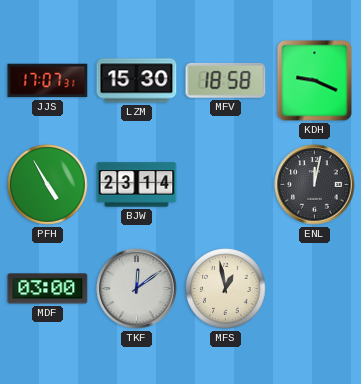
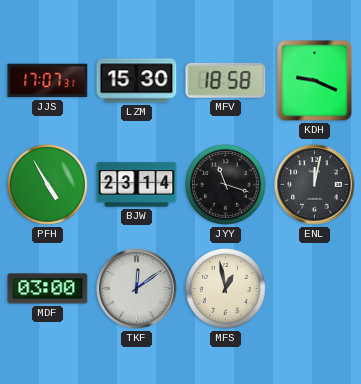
JYY: none -> 11:18 (226, 185)
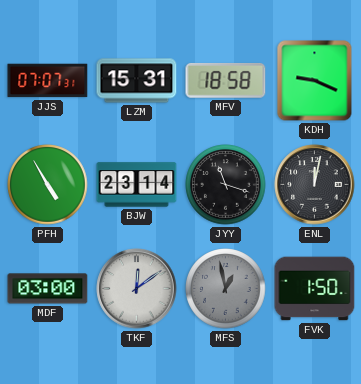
JJS: 17:07 -> 07:07 (48, 81)
LZM: 15:30 -> 15:31 (137, 81)
MFS dial: cream -> grey (226, 289)
FVK: none -> 1:50 (315, 289)
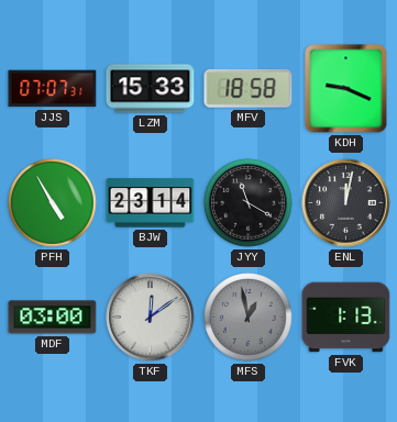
LZM: 15:31 -> 15:33 (151, 89)
JYY: 11:18 -> 11:20 (249, 203)
FVK: 1:50 -> 1:13 (346, 318)
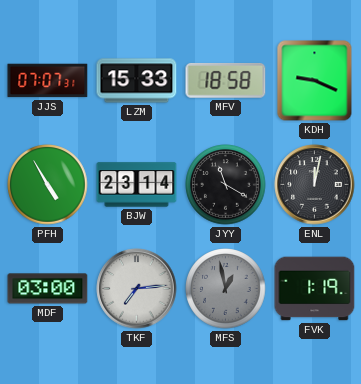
TKF: 12:09 -> 7:14 (137, 289)
FVK: 1:13 -> 1:19 (315, 289)
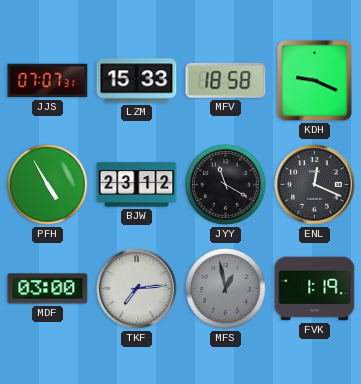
BJW: 23:14 -> 23:12 (137, 185)
ENL: 12:02 -> 12:19 (315, 185)
